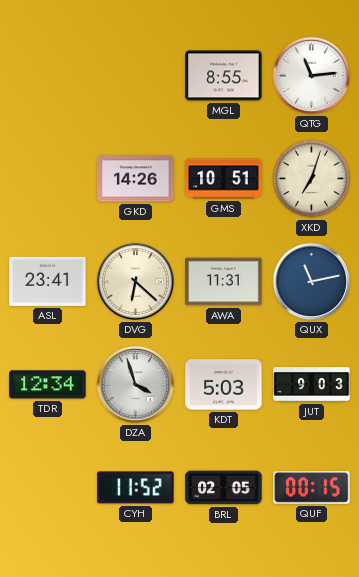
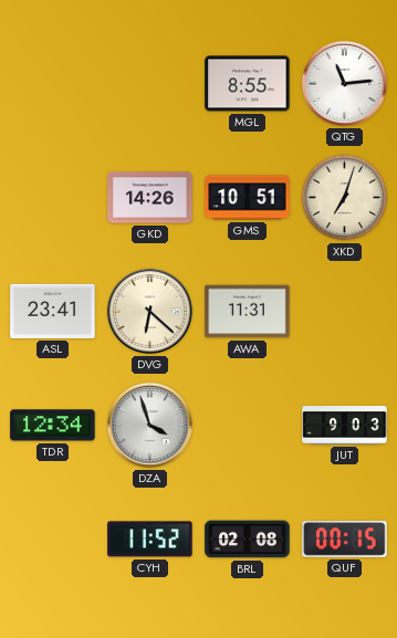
QUX: 11:13 -> none (311, 281)
KDT: 5:03 -> none (224, 385)
BRL: 02:05 -> 02:08 (248, 540)
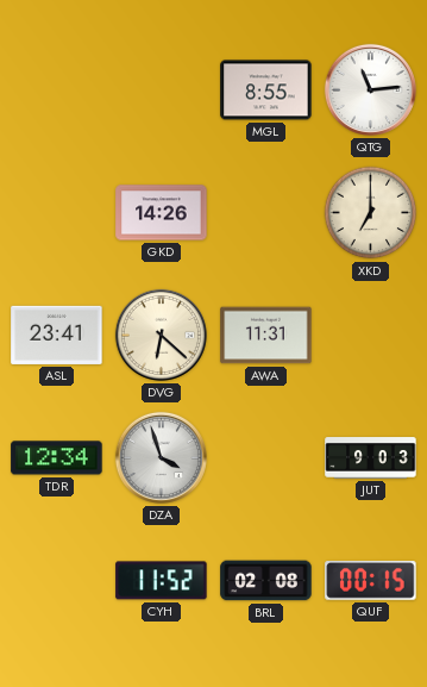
GMS: 10:51 -> none (248, 198)
XKD: 7:03 -> 7:00 (371, 213)
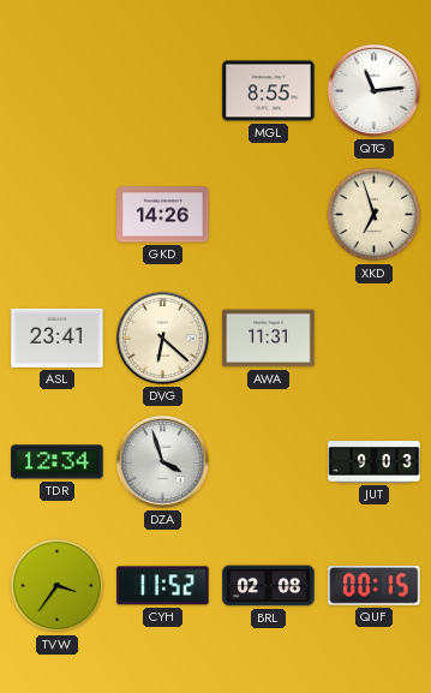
XKD: 7:00 -> 6:57 (375, 215)
TVW: none -> 3:36 (58, 586)
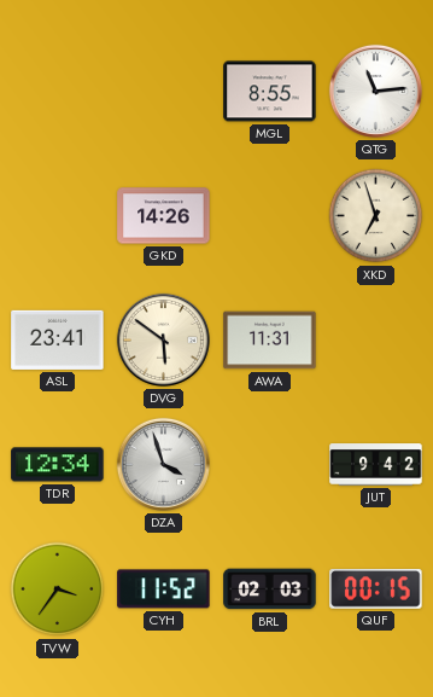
DVG: 6:22 -> 5:51 (163, 339)
JUT: 9:03 -> 9:42 (376, 465)
BRL: 02:08 -> 02:03 (270, 589)
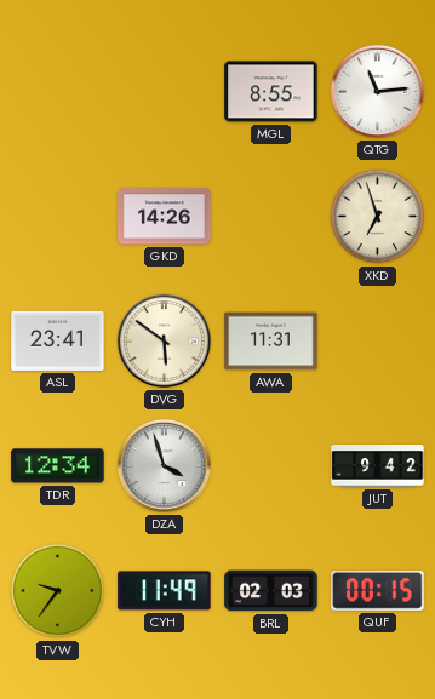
TVW: 3:36 -> 9:36 (58, 591)
CYH: 11:52 -> 11:49 (165, 591)
